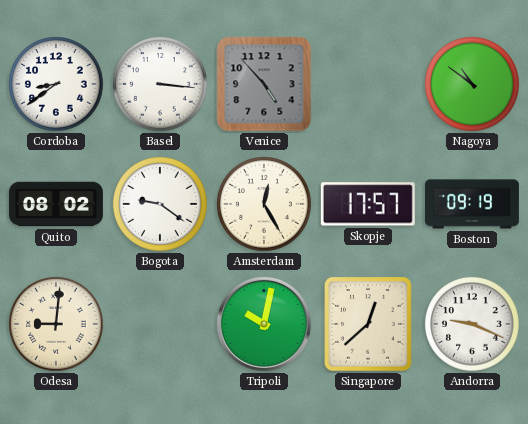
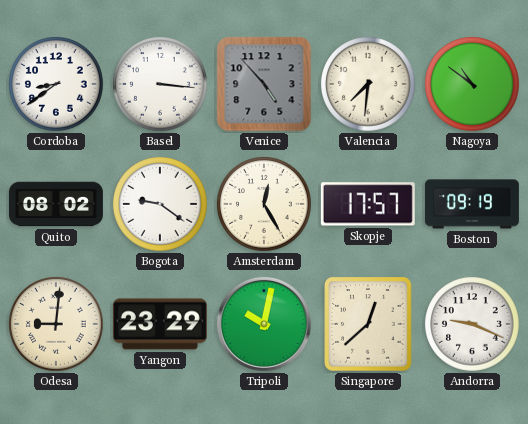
Valencia: none -> 7:31 (369, 85)
Yangon: none -> 23:29 (160, 324)
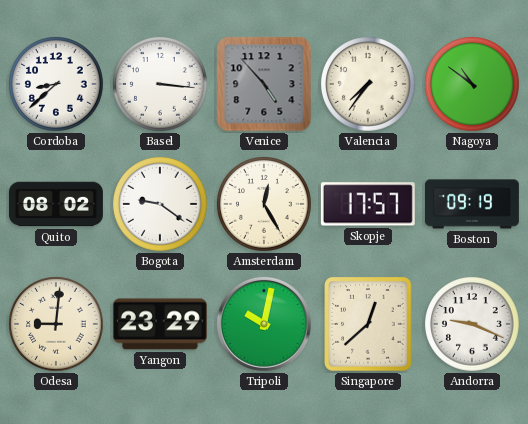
Cordoba: 8:39 -> 8:38 (57, 85)
Valencia: 7:31 -> 7:36 (369, 85)
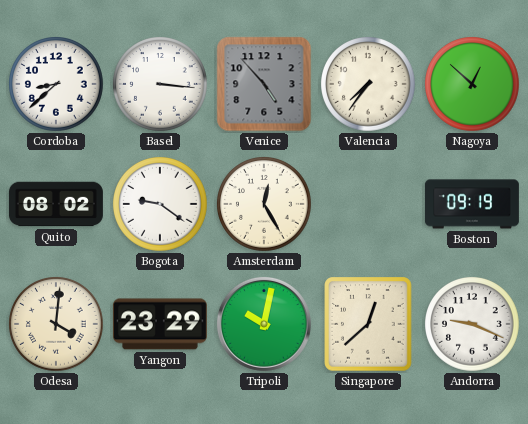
Nagoya: 10:51 -> 12:52 (473, 85)
Skopje: 17:57 -> none (368, 204)
Odesa: 9:01 -> 4:01 (57, 325)
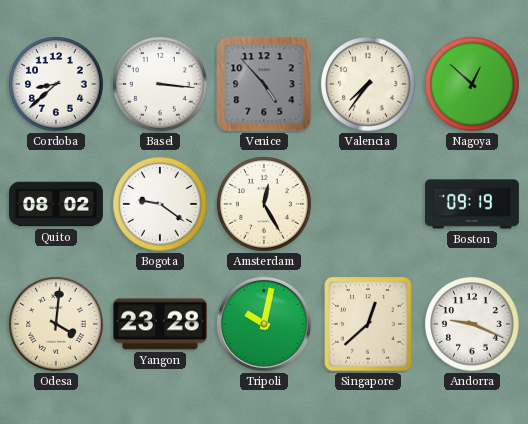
Yangon: 23:29 -> 23:28 (160, 324)
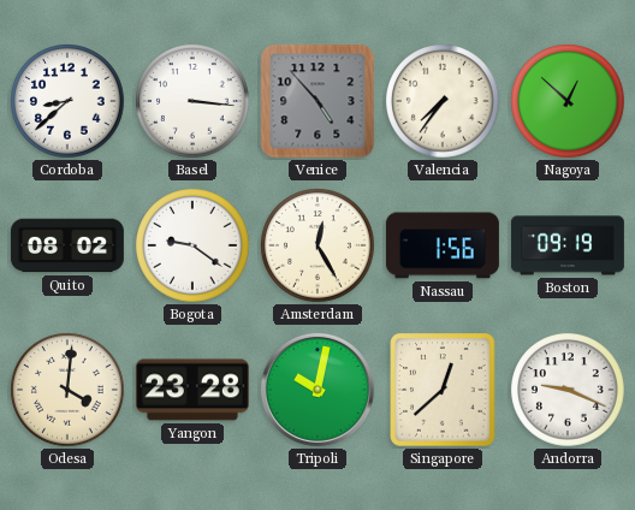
Nassau: none -> 1:56 (443, 245)
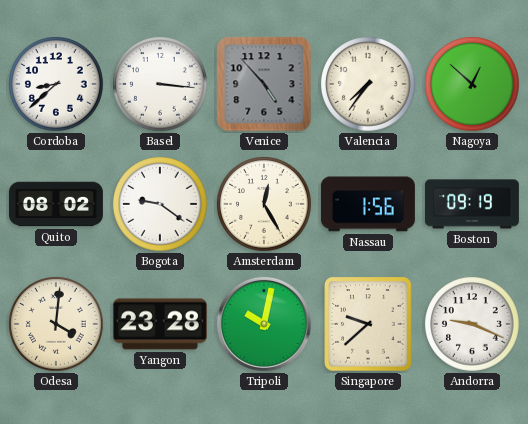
Singapore: 12:38 -> 9:38 (368, 324)
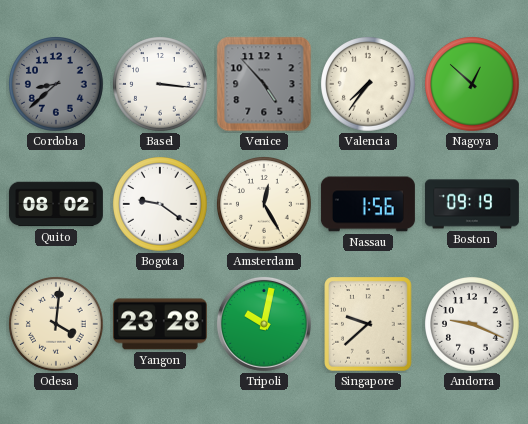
Cordoba dial: white -> grey (57, 85)
